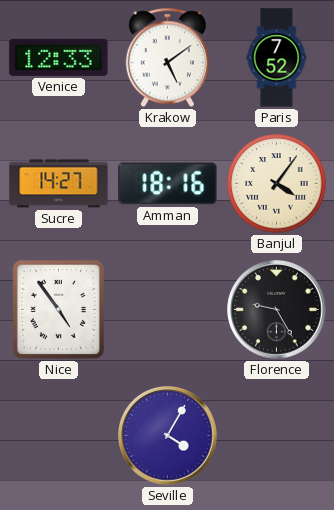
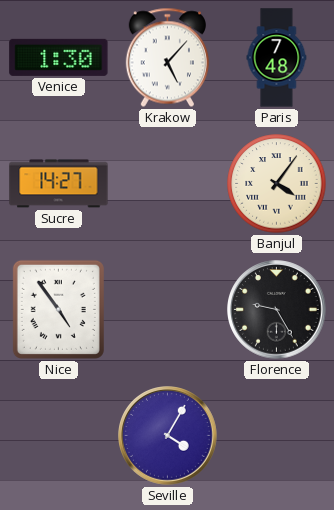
Venice: 12:33 -> 1:30 (59, 57)
Krakow: 5:09 -> 5:07 (167, 58)
Paris: 7:52 -> 7:48 (277, 58)
Amman: 18:16 -> none (168, 184)
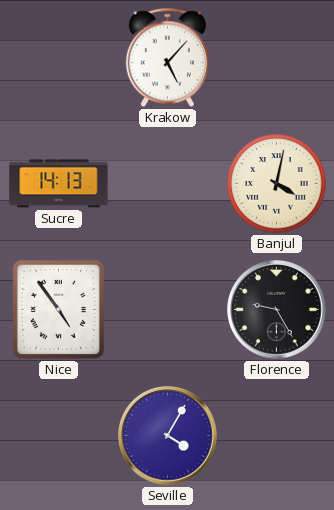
Venice: 1:30 -> none (59, 57)
Paris: 7:48 -> none (277, 58)
Sucre: 14:27 -> 14:13 (59, 184)
Banjul: 4:06 -> 4:02 (277, 184)
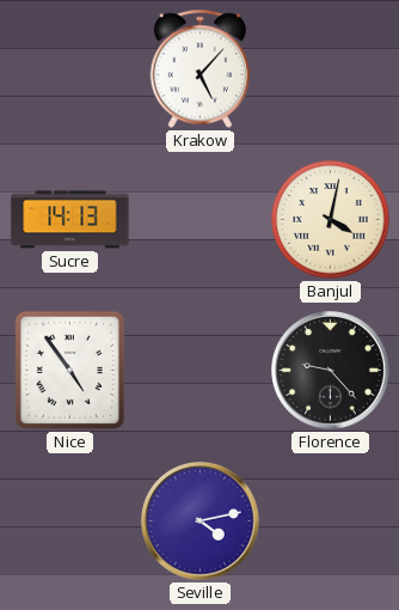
Florence: 9:25 -> 9:23 (331, 371)
Seville: 4:05 -> 4:13 (201, 521)
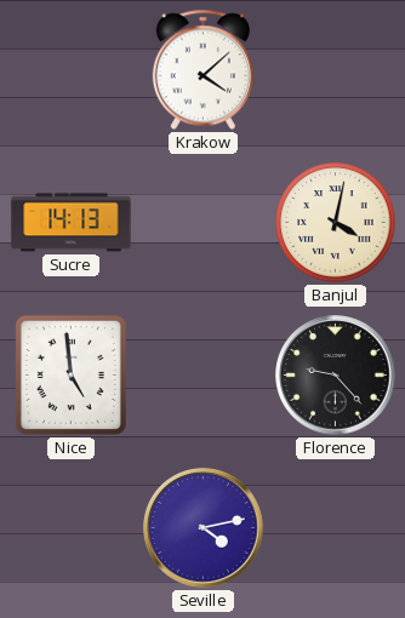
Krakow: 5:07 -> 4:08 (202, 70)
Nice: 4:54 -> 4:59 (70, 374)
